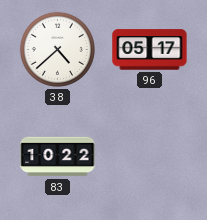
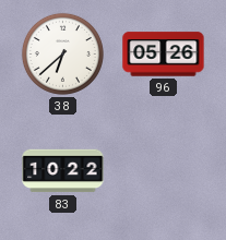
38: 4:38 -> 6:38 (62, 53)
96: 05:17 -> 05:26 (164, 55)
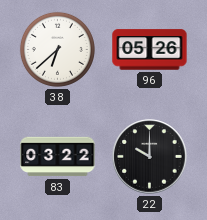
83: 10:22 -> 03:22 (58, 157)
22: none -> 10:00 (150, 157)
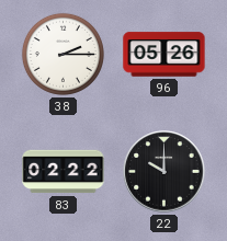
38: 6:38 -> 2:15 (63, 54)
83: 03:22 -> 02:22 (64, 172)
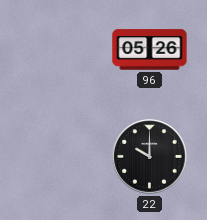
38: 2:15 -> none (63, 54)
83: 02:22 -> none (64, 172)
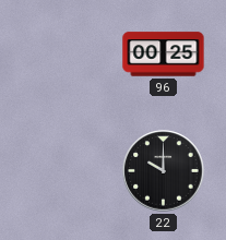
96: 05:26 -> 00:25 (164, 55)
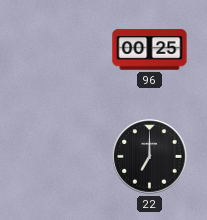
22: 10:00 -> 7:00 (150, 157)
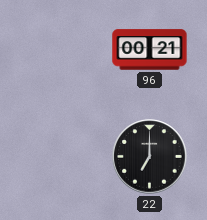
96: 00:25 -> 00:21 (150, 50)
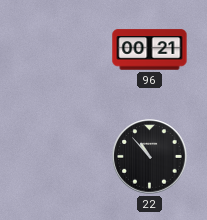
22: 7:00 -> 10:53 (150, 157)
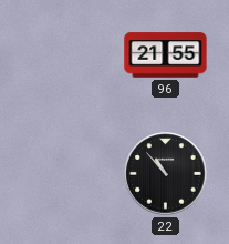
96: 00:21 -> 21:55 (166, 55)
